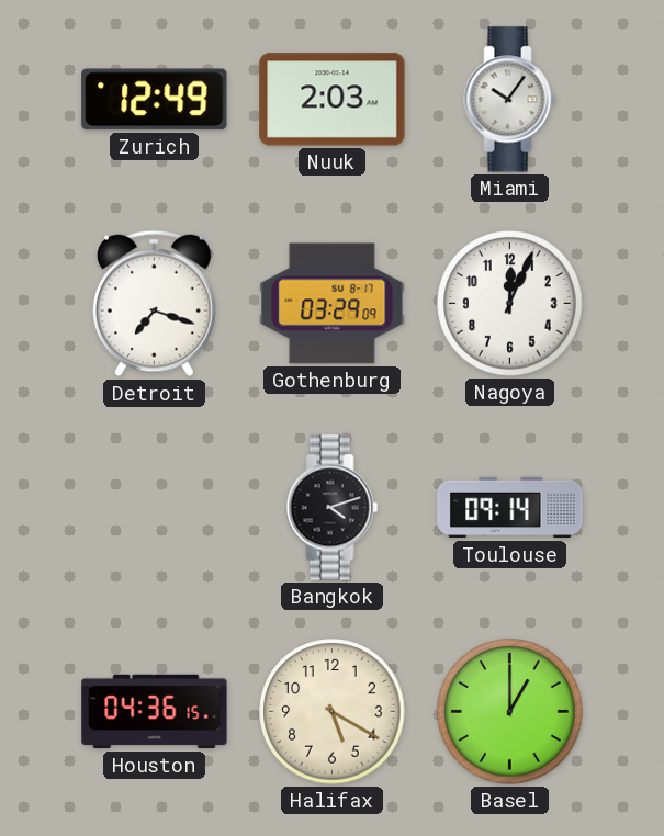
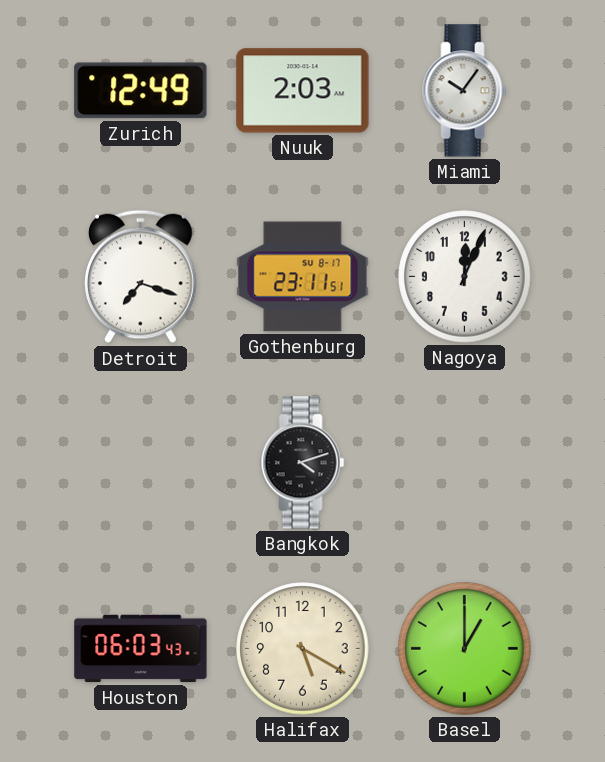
Gothenburg: 03:29 -> 23:11 (303, 277)
Toulouse: 09:14 -> none (510, 508)
Houston: 04:36 -> 06:03 (141, 649)
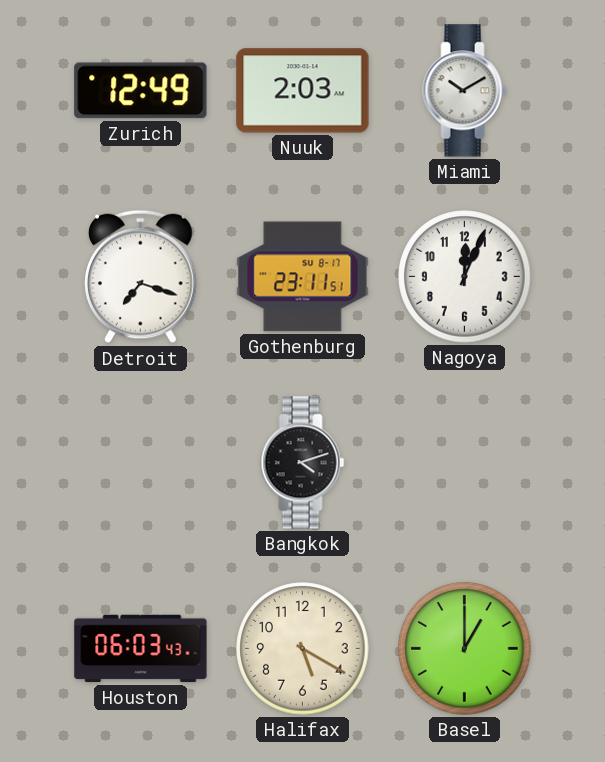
Miami: 10:06 -> 10:10 (465, 91)
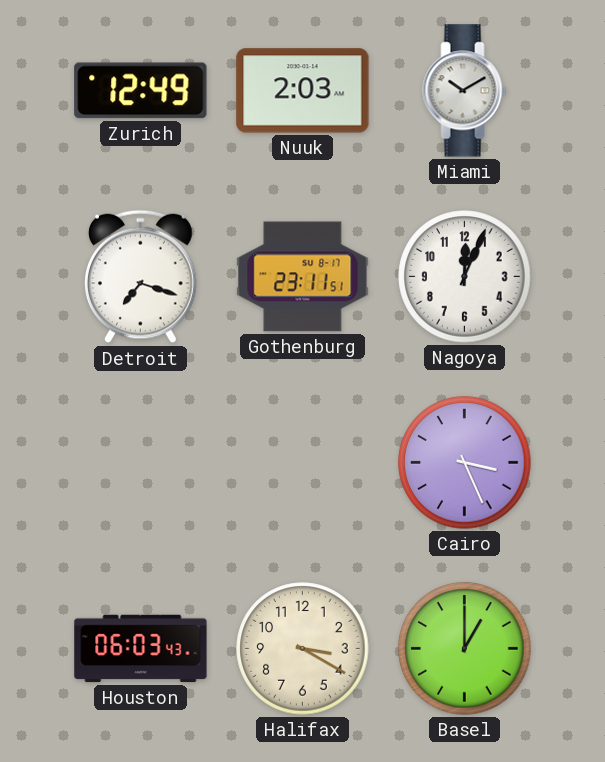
Bangkok: 4:12 -> none (303, 463)
Cairo: none -> 3:26 (465, 463)
Halifax: 5:20 -> 3:20 (303, 649)
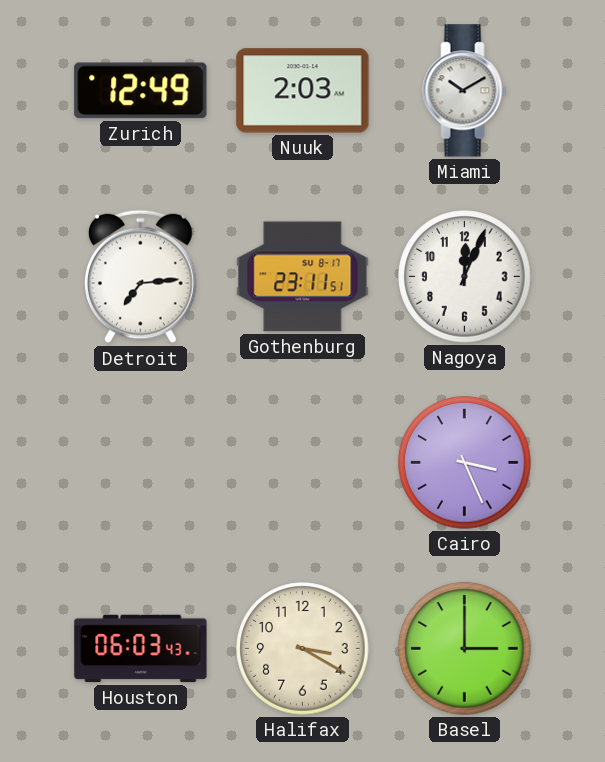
Detroit: 7:18 -> 7:14 (141, 277)
Basel: 1:00 -> 3:00 (465, 649)
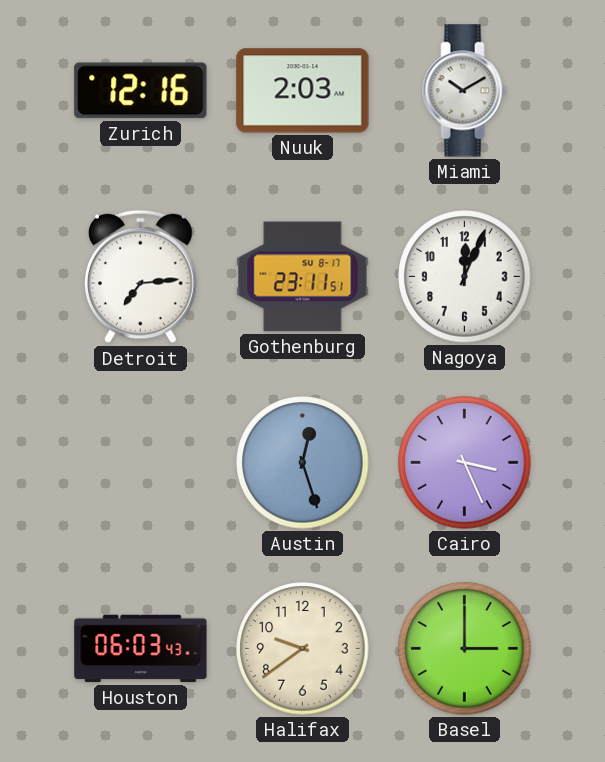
Zurich: 12:49 -> 12:16 (141, 91)
Austin: none -> 12:27 (303, 463)
Halifax: 3:20 -> 9:39 (303, 649)
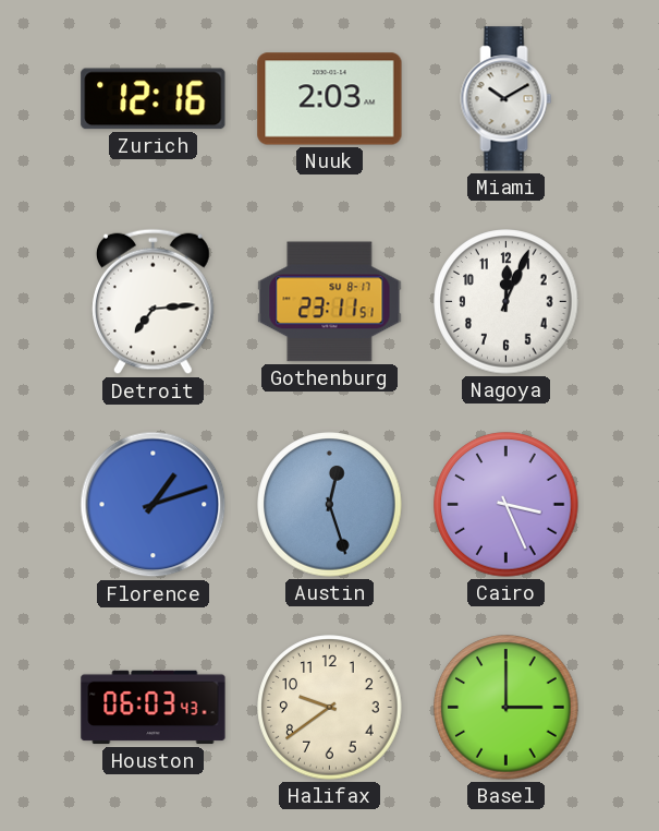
Florence: none -> 1:12 (154, 505)
